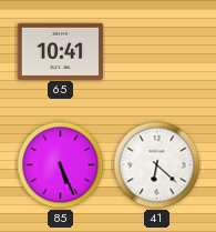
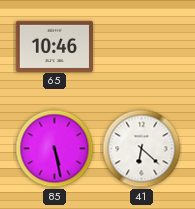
65: 10:41 -> 10:46 (55, 46)
85: 5:26 -> 5:28 (55, 149)
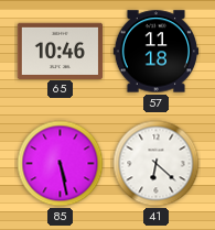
57: none -> 11:18 (157, 52)
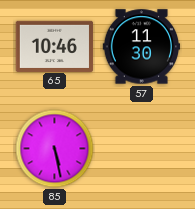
57: 11:18 -> 11:30 (142, 47)
41: 6:22 -> none (157, 164)
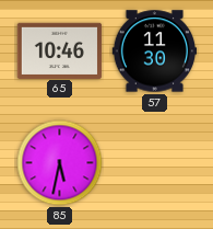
85: 5:28 -> 5:32 (60, 163)
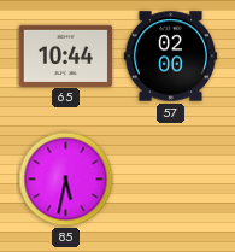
65: 10:46 -> 10:44 (66, 55)
57: 11:30 -> 02:00 (171, 57)
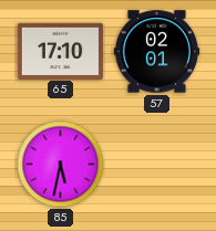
65: 10:44 -> 17:10 (61, 51)
57: 02:00 -> 02:01 (157, 52)
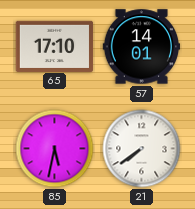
57: 02:01 -> 14:01 (142, 47)
21: none -> 7:39 (142, 149)
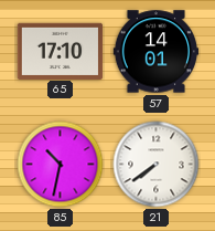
85: 5:32 -> 10:32 (61, 165)
